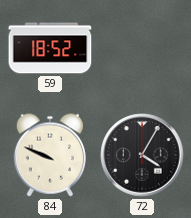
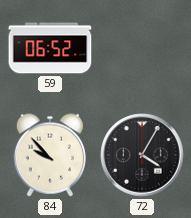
59: 18:52 -> 06:52 (50, 48)
84: 9:49 -> 9:53 (50, 155)
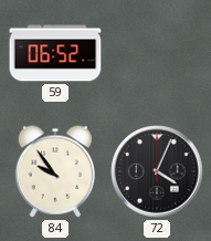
84: 9:53 -> 9:54 (55, 171)
72: 4:05 -> 4:04 (157, 171)
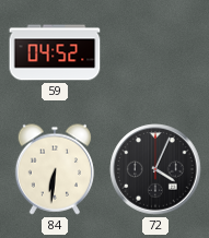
59: 06:52 -> 04:52 (55, 52)
84: 9:54 -> 6:31 (55, 169)
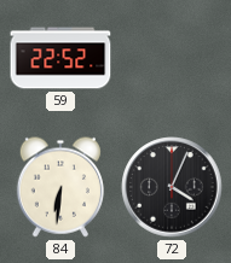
59: 04:52 -> 22:52 (60, 58)
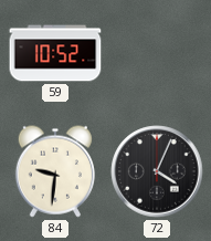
59: 22:52 -> 10:52 (55, 53)
84: 6:31 -> 9:31 (55, 171)
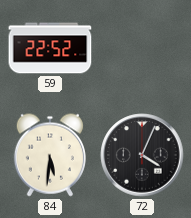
59: 10:52 -> 22:52 (50, 48)
84: 9:31 -> 5:31 (50, 155)
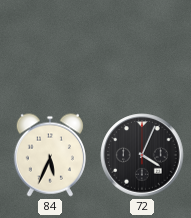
59: 22:52 -> none (50, 48)
84: 5:31 -> 5:34 (50, 155)
